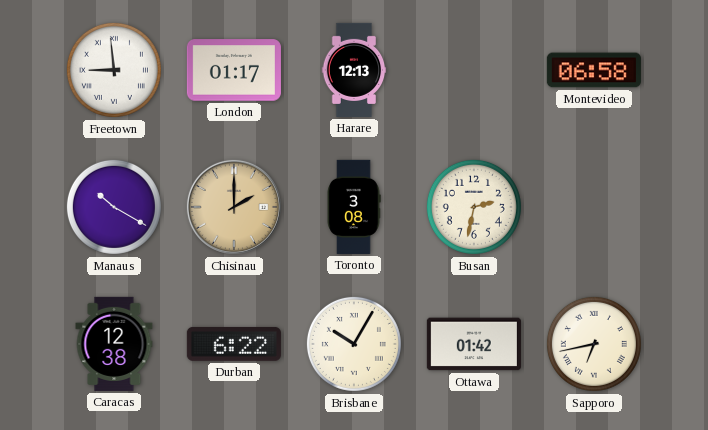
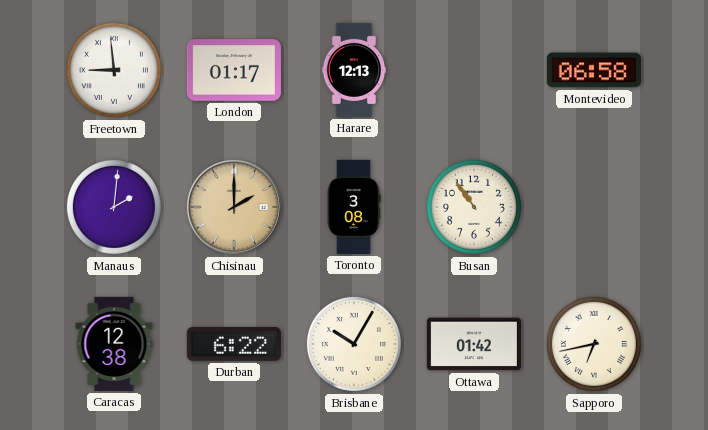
Manaus: 10:20 -> 2:01 (114, 207)
Busan: 2:32 -> 10:54 (474, 207)
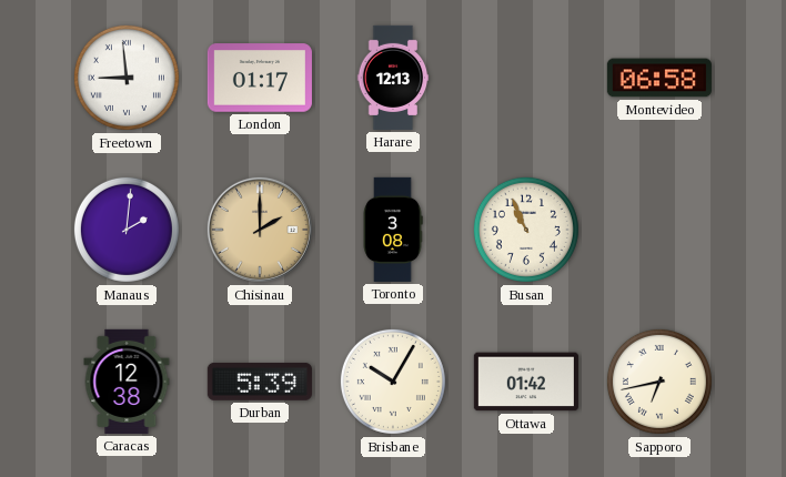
Busan: 10:54 -> 10:56 (526, 230)
Durban: 6:22 -> 5:39 (260, 382)
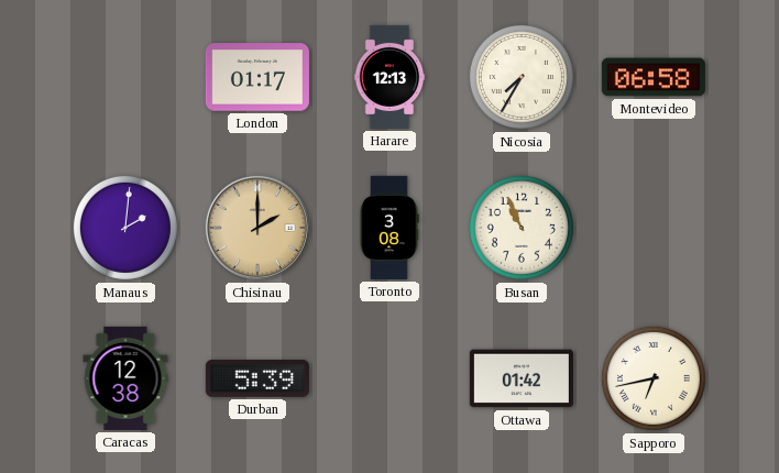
Freetown: 8:59 -> none (127, 78)
Nicosia: none -> 7:35 (522, 77)
Brisbane: 10:05 -> none (393, 382)
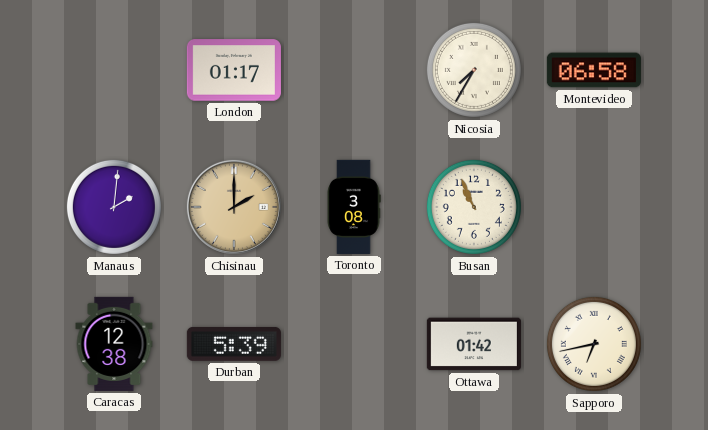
Harare: 12:13 -> none (390, 77)
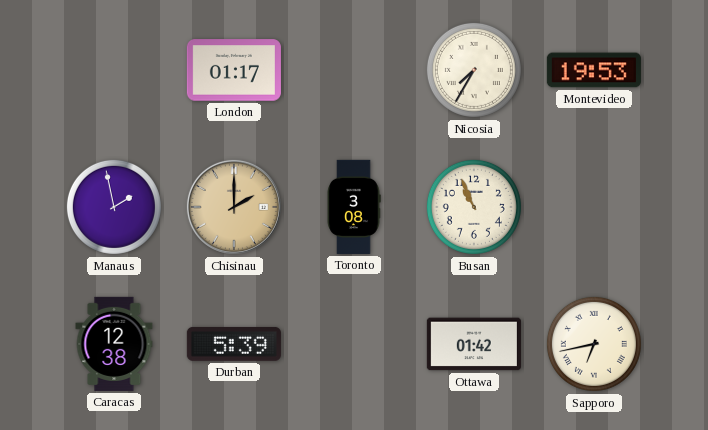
Montevideo: 06:58 -> 19:53 (594, 70)
Manaus: 2:01 -> 1:58 (114, 207)
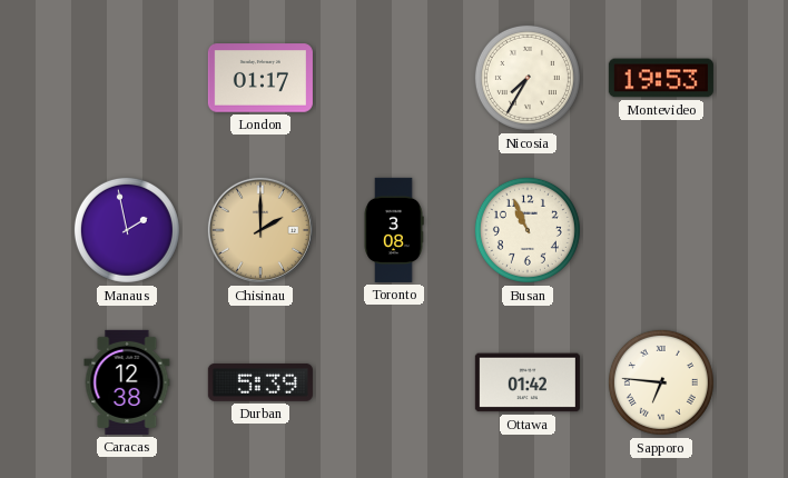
Sapporo: 6:43 -> 6:46 (661, 382)
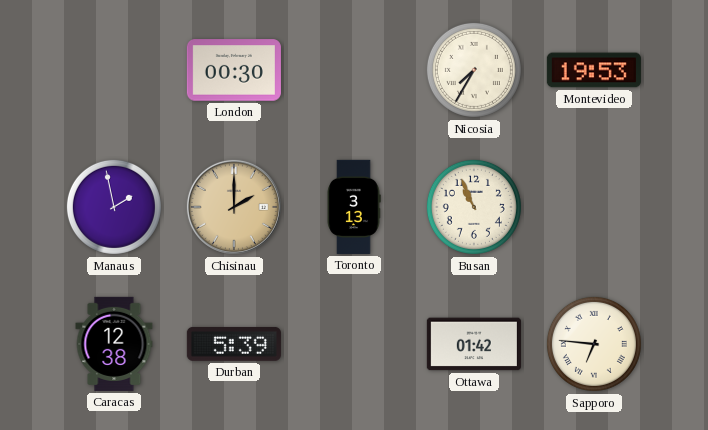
London: 01:17 -> 00:30 (234, 70)
Toronto: 3:08 -> 3:13 (354, 207)
